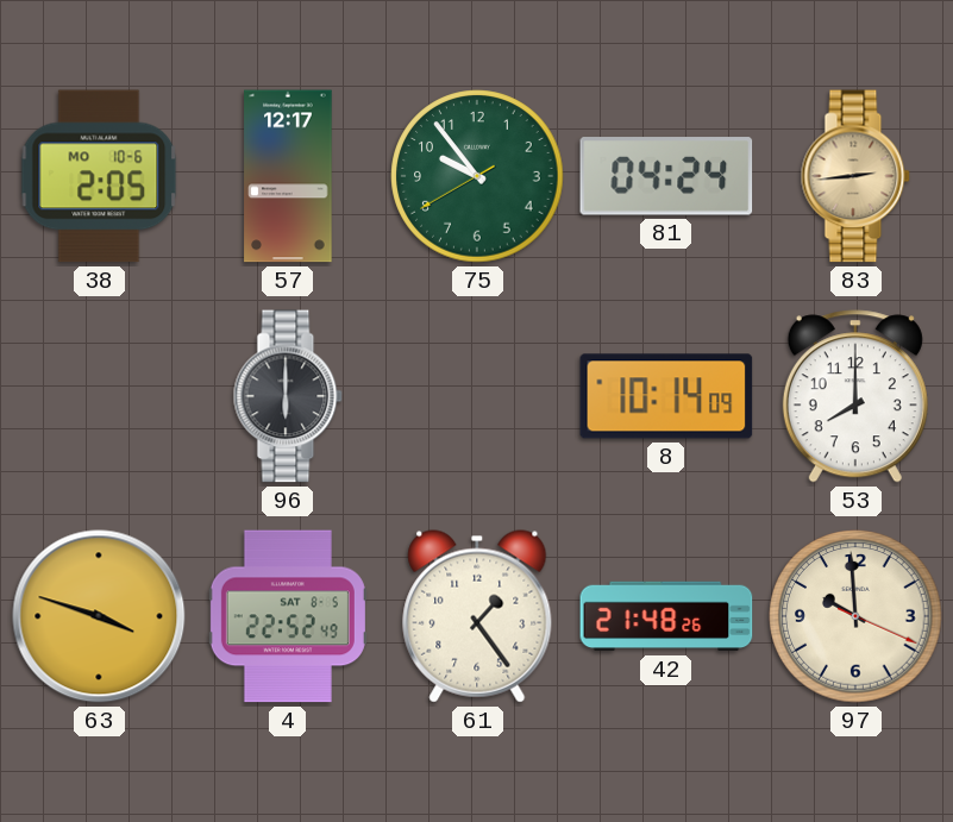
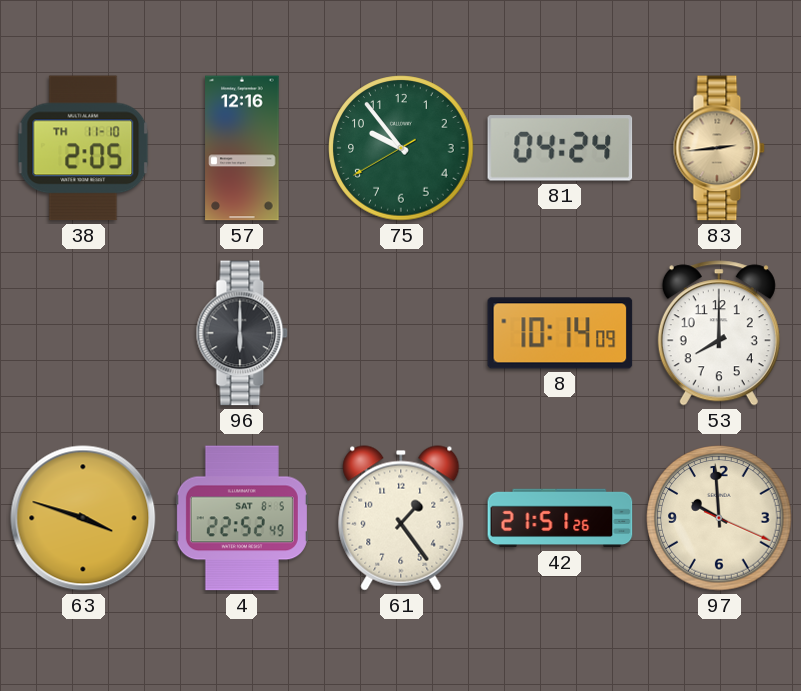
38 date: MO 10-6 -> TH 11-10 (83, 148)
57: 12:17 -> 12:16 (242, 148)
42: 21:48 -> 21:51 (560, 518)
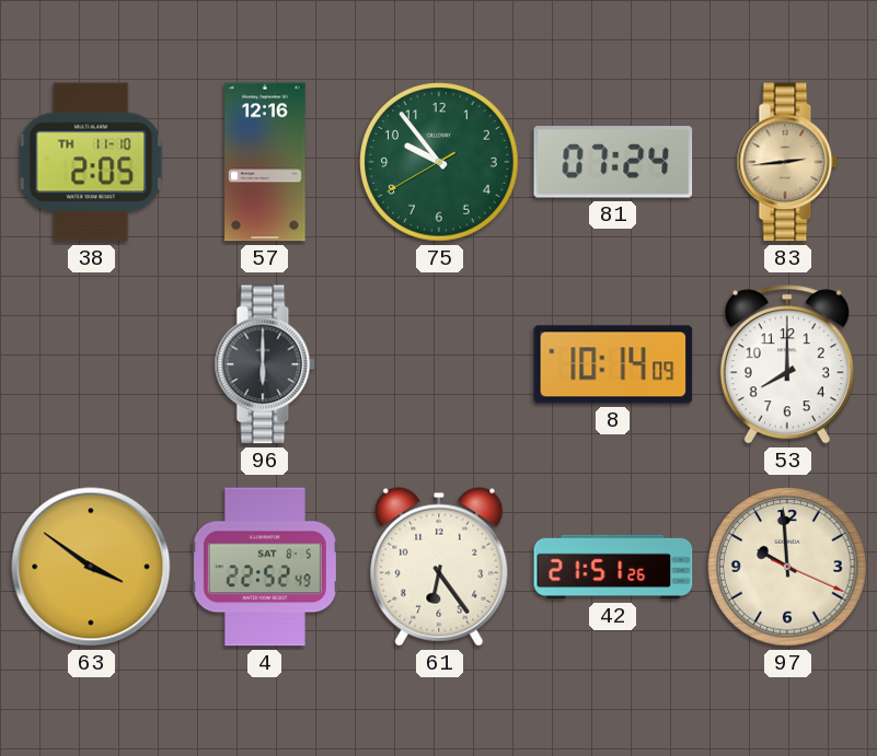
81: 04:24 -> 07:24 (613, 162)
63: 3:48 -> 3:51 (91, 567)
61: 1:24 -> 6:24 (439, 567)
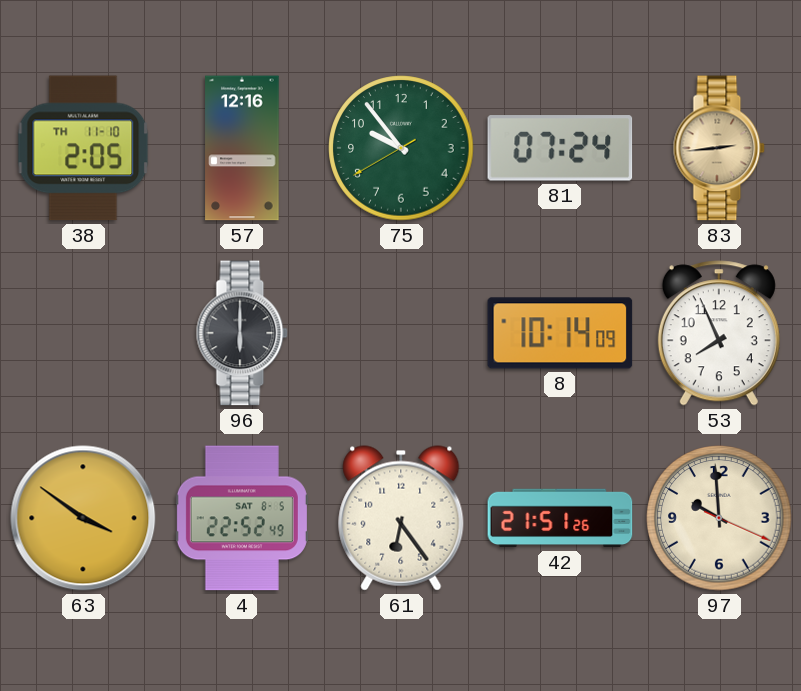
53: 8:00 -> 7:56 (719, 333)
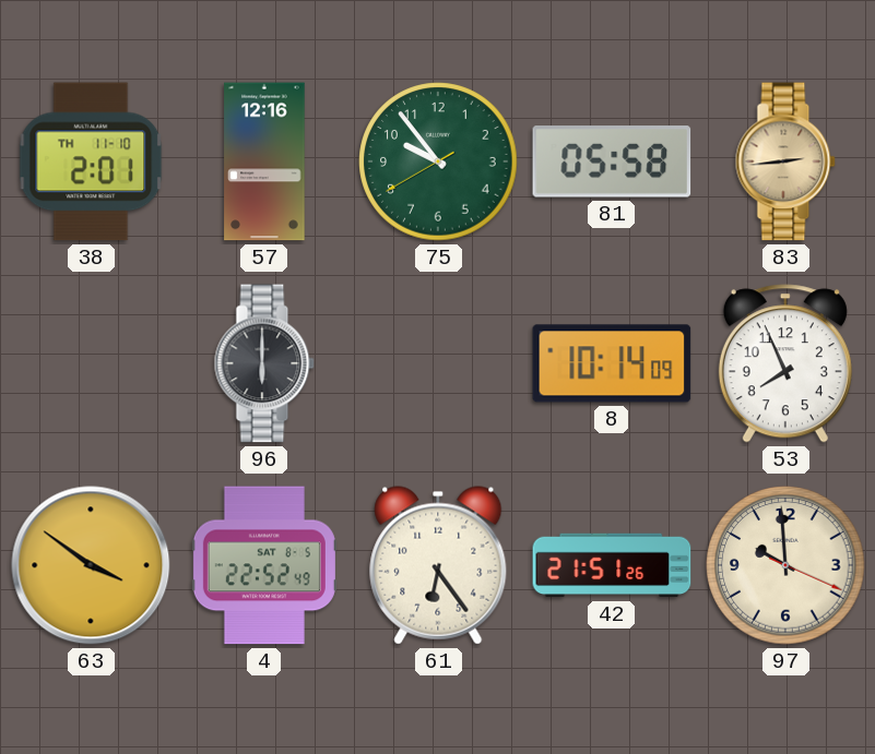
38: 2:05 -> 2:01 (91, 161)
81: 07:24 -> 05:58 (612, 161)
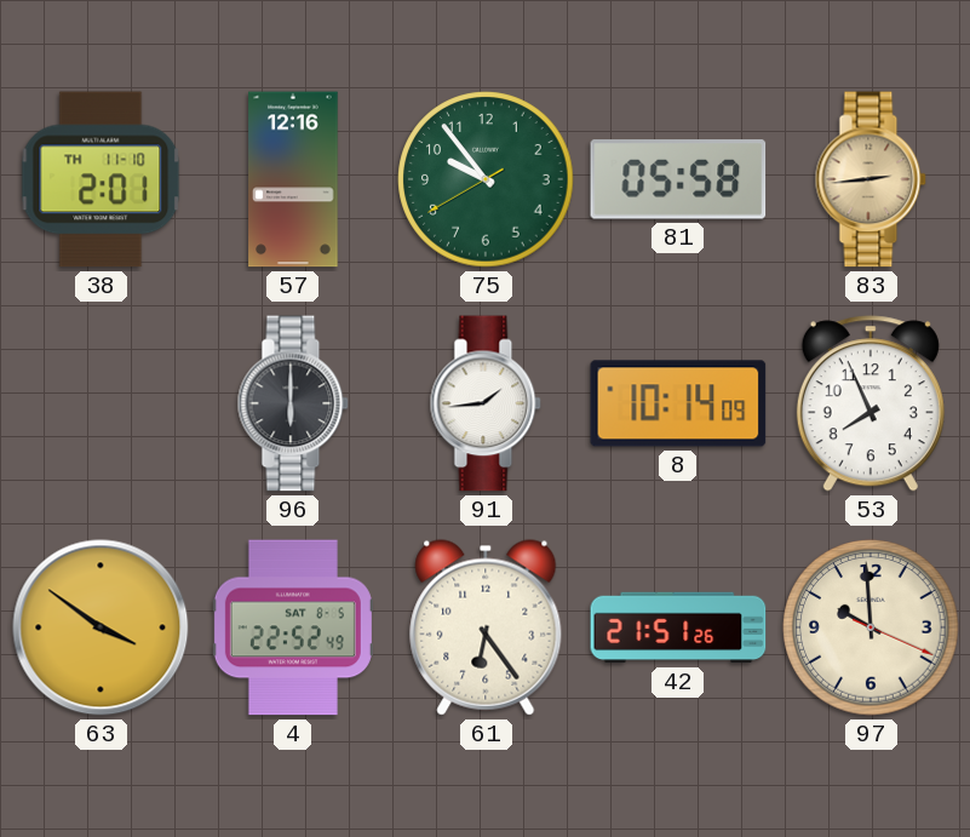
91: none -> 1:44 (486, 403)
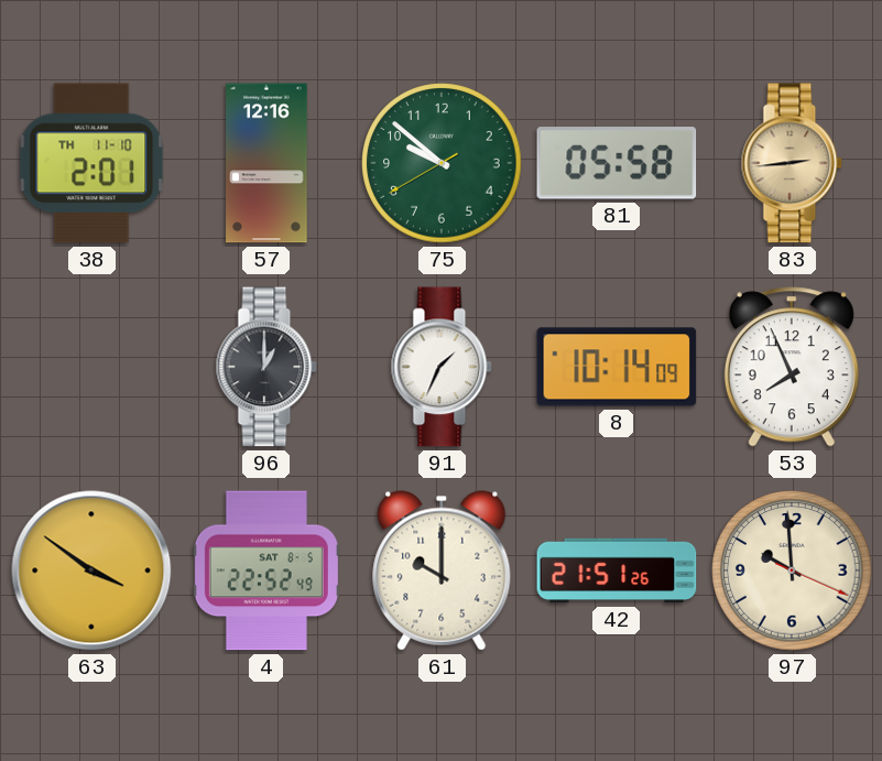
75: 9:53 -> 9:51 (442, 163)
96: 6:00 -> 1:00 (266, 367)
91: 1:44 -> 1:34 (442, 367)
61: 6:24 -> 10:00 (442, 570)
